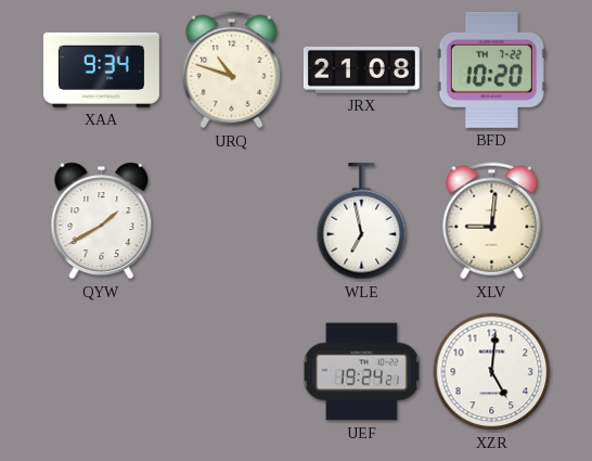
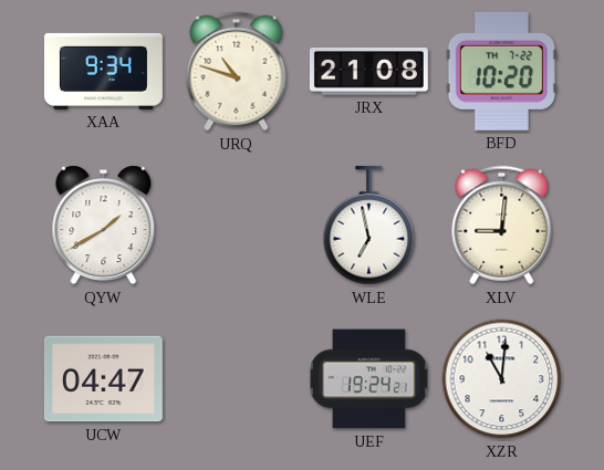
UCW: none -> 04:47 (103, 379)
XZR: 5:01 -> 11:01 (502, 379)
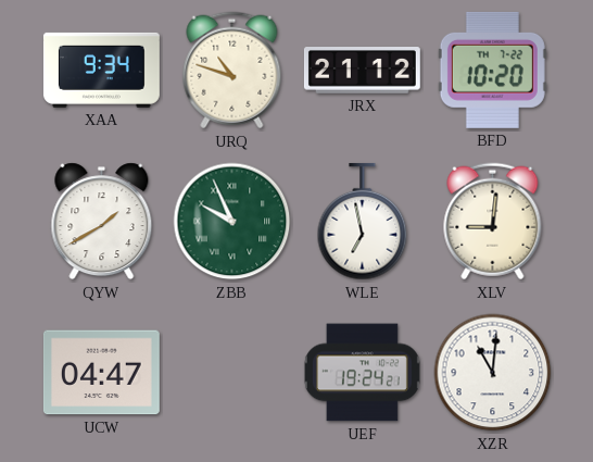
JRX: 21:08 -> 21:12 (362, 71)
ZBB: none -> 9:56 (232, 222)
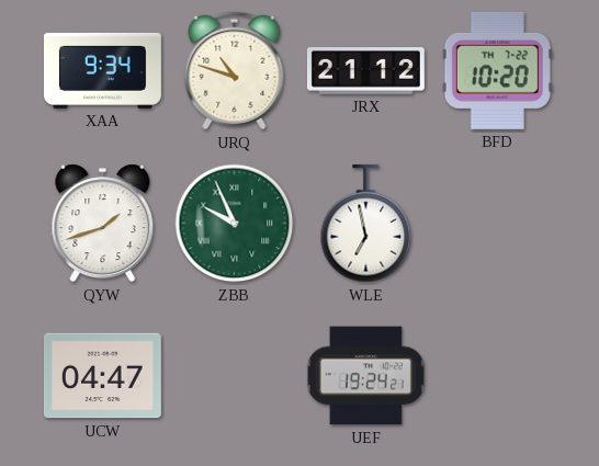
QYW: 1:40 -> 1:42 (103, 224)
XLV: 9:01 -> none (493, 222)
XZR: 11:01 -> none (493, 373)
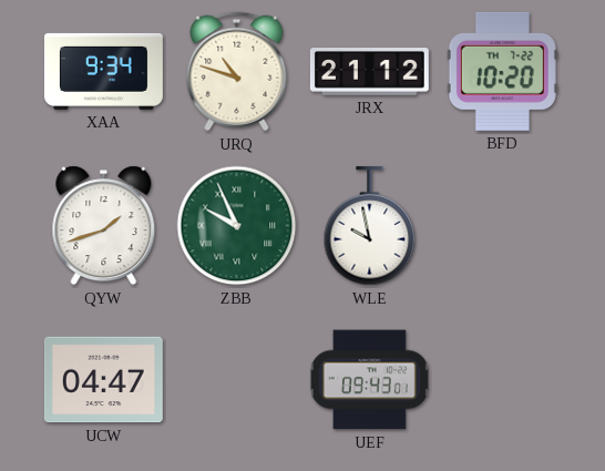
WLE: 6:58 -> 9:58 (370, 226)
UEF: 19:24 -> 09:43 (369, 380)
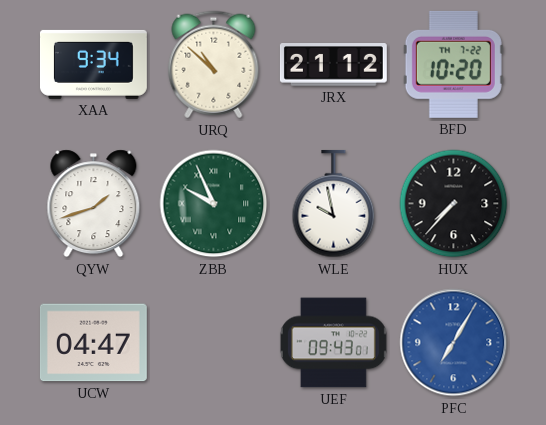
URQ: 10:48 -> 10:52 (214, 65)
HUX: none -> 7:37 (454, 204)
PFC: none -> 7:05 (454, 343)
